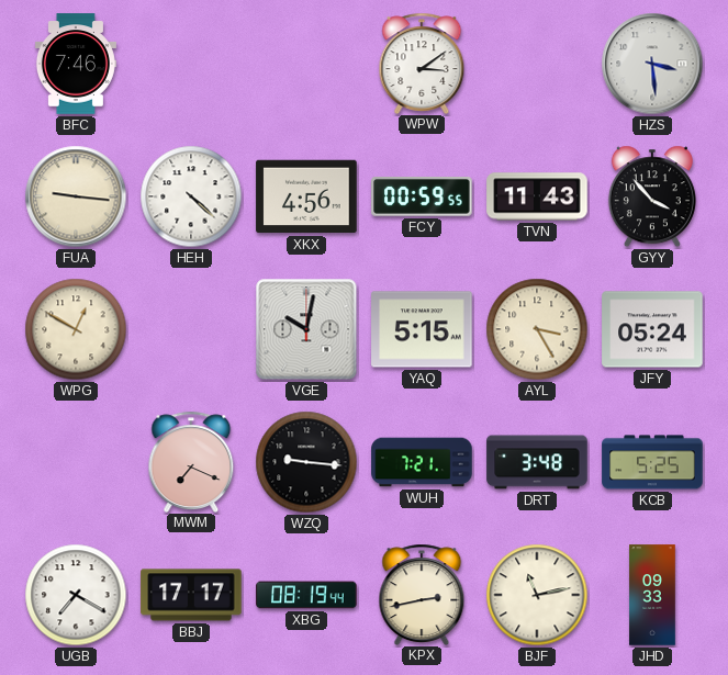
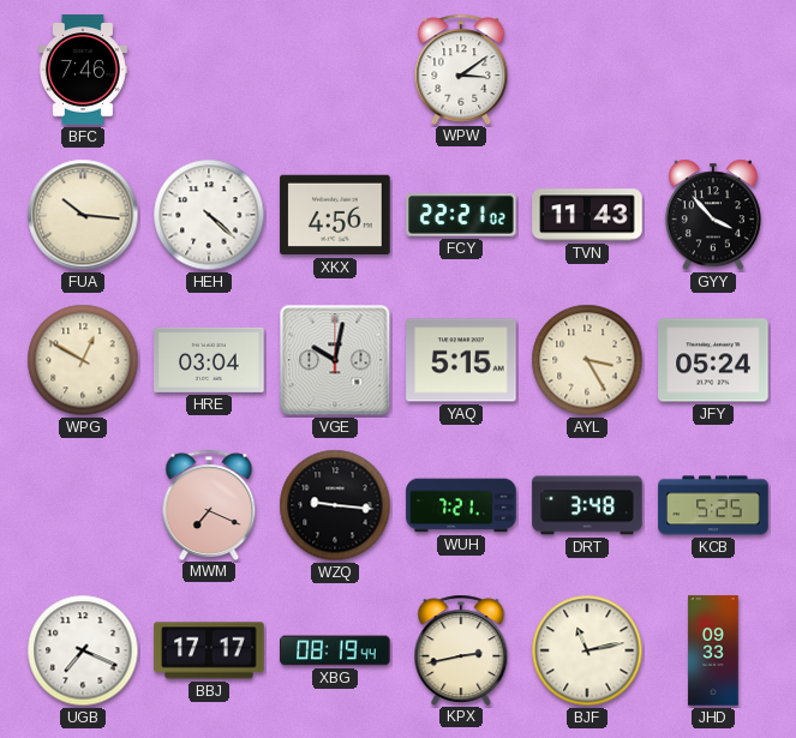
HZS: 3:29 -> none (652, 64)
FUA: 9:16 -> 10:16 (83, 215)
FCY: 00:59 -> 22:21 (461, 215)
HRE: none -> 03:04 (209, 360)
UGB: 7:20 -> 7:19 (83, 650)
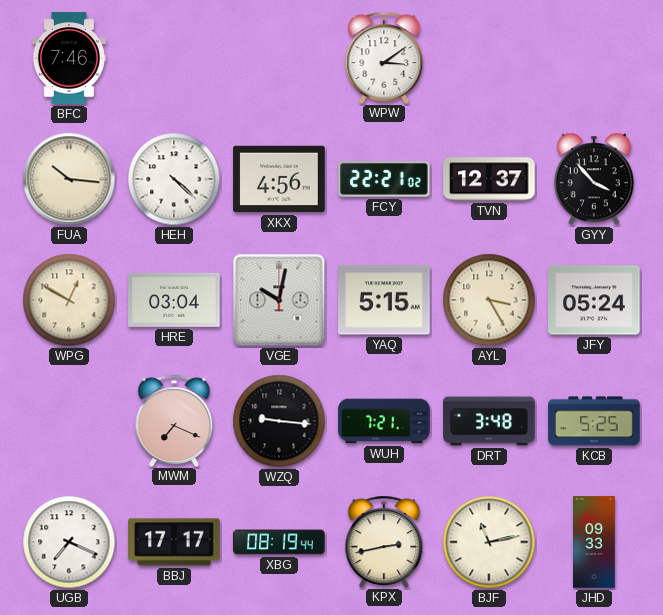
TVN: 11:43 -> 12:37 (489, 179)
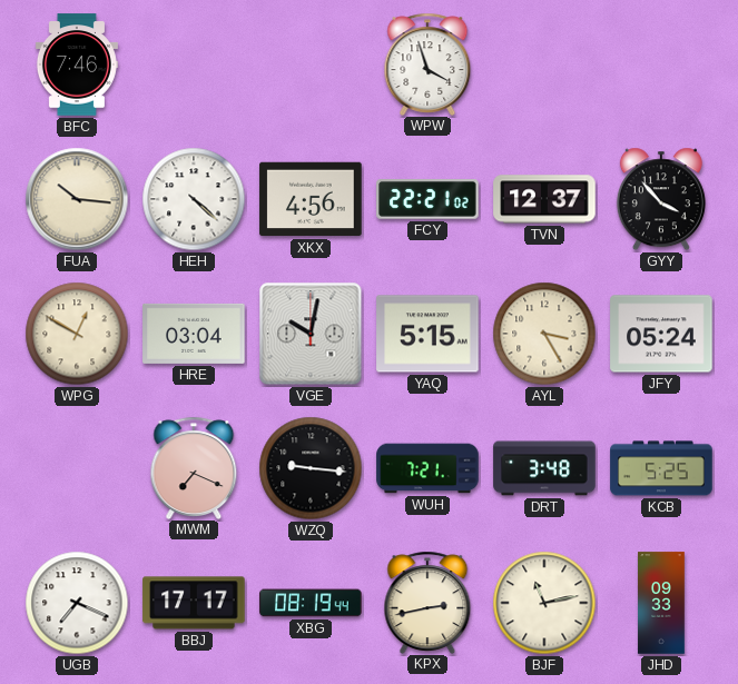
WPW: 3:09 -> 3:57 (427, 63)
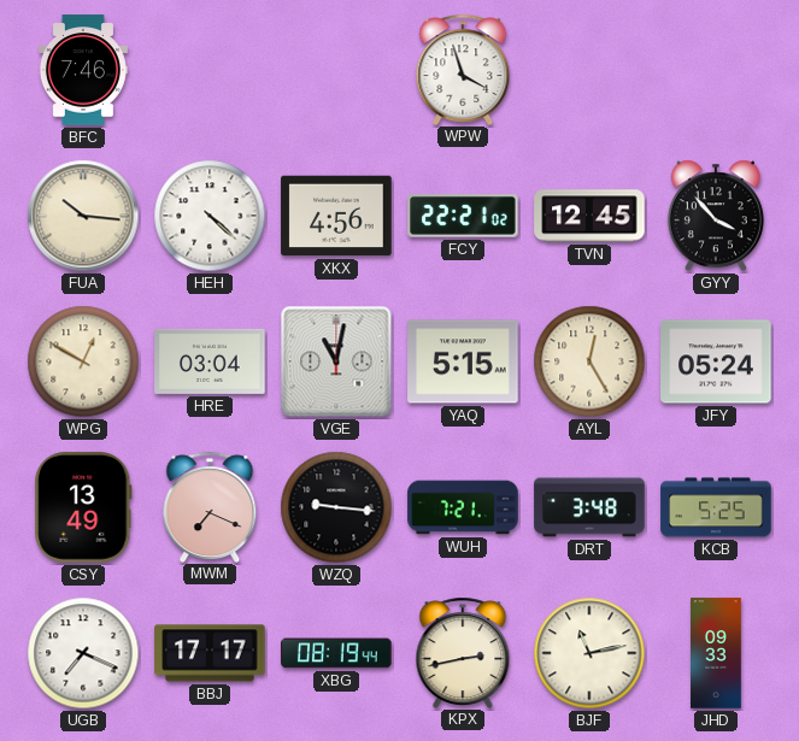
TVN: 12:37 -> 12:45 (589, 216)
VGE: 10:02 -> 11:02 (336, 361)
AYL: 3:25 -> 12:25 (589, 361)
CSY: none -> 13:49 (83, 507)
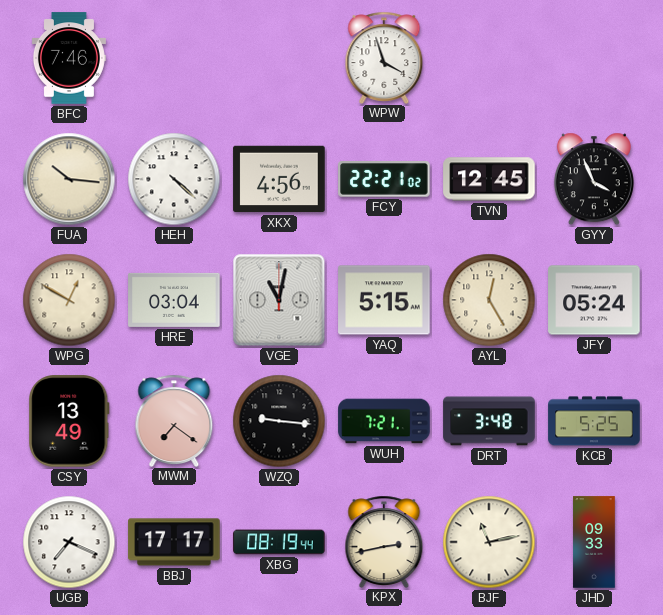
GYY: 3:53 -> 3:56 (594, 179)
MWM: 7:19 -> 7:21 (174, 420)
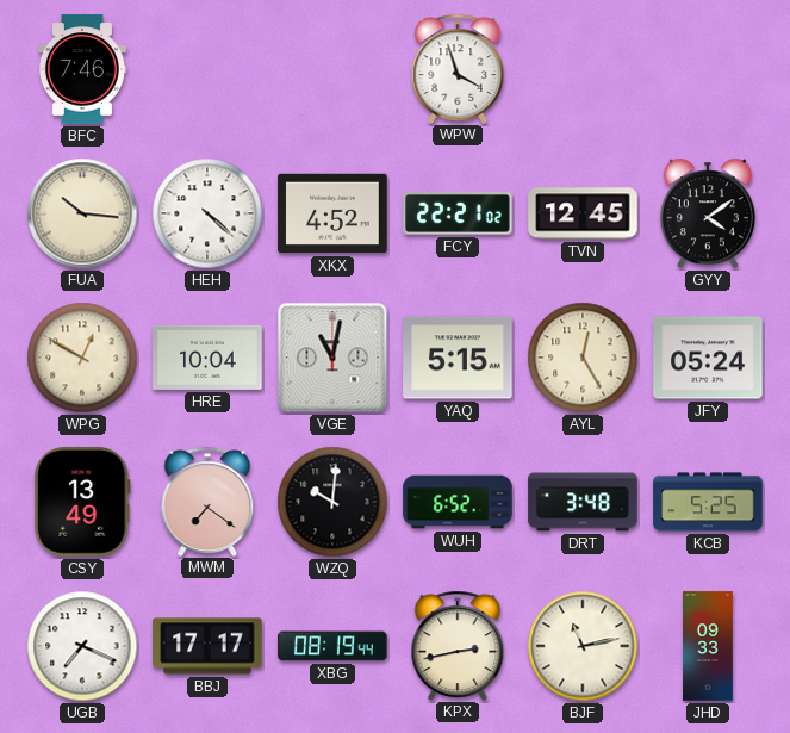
XKX: 4:56 -> 4:52 (332, 213)
GYY: 3:56 -> 4:09 (708, 213)
HRE: 03:04 -> 10:04 (207, 358)
WZQ: 9:16 -> 10:01 (332, 502)
WUH: 7:21 -> 6:52 (458, 502)
